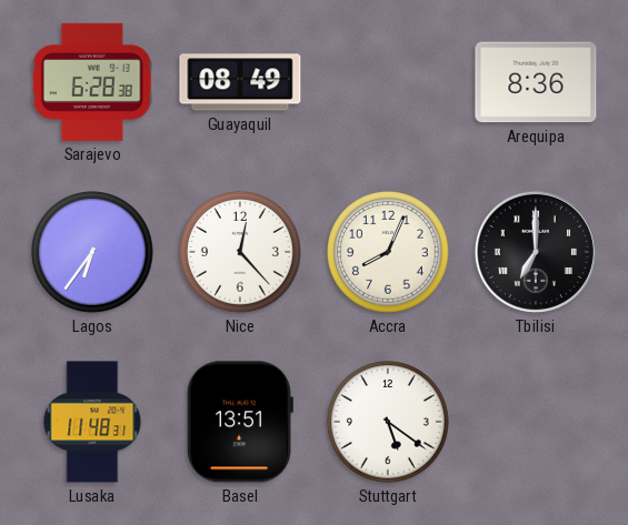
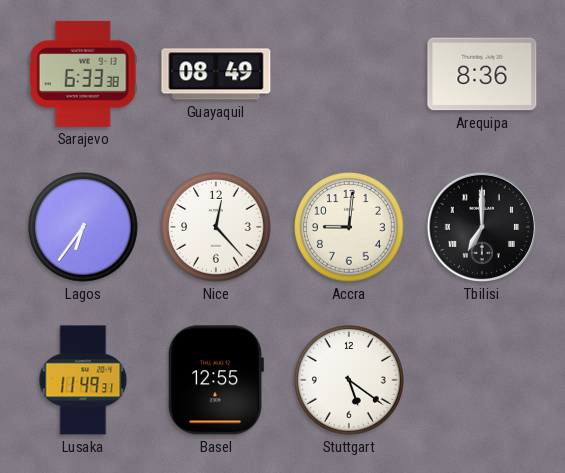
Sarajevo: 6:28 -> 6:33 (83, 74)
Accra: 8:04 -> 9:01 (349, 227)
Lusaka: 11:48 -> 11:49 (83, 380)
Basel: 13:51 -> 12:55 (216, 380)
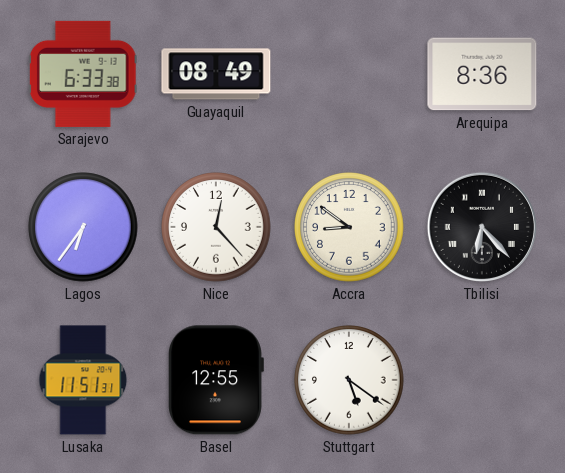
Accra: 9:01 -> 8:51 (349, 227)
Tbilisi: 7:00 -> 6:23 (482, 227)
Lusaka: 11:49 -> 11:51 (83, 380)
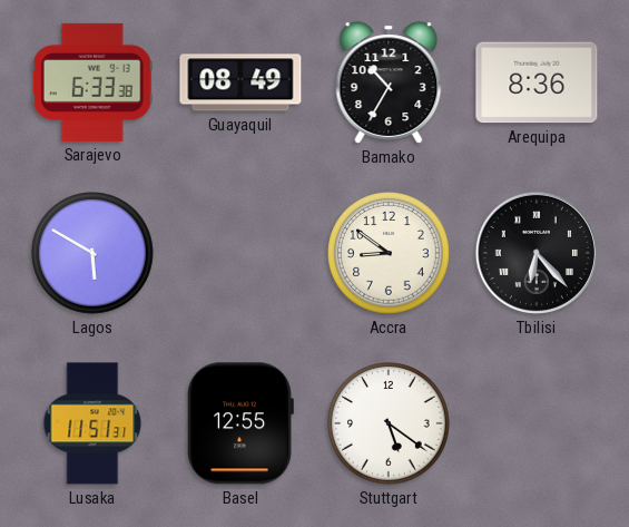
Bamako: none -> 10:35 (389, 82)
Lagos: 6:36 -> 5:50 (92, 253)
Nice: 12:23 -> none (216, 227)
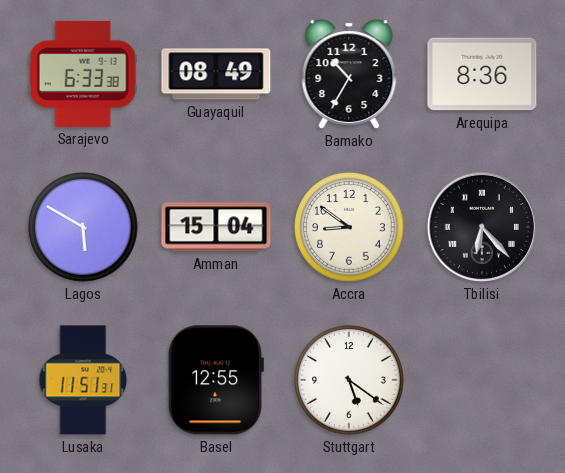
Amman: none -> 15:04 (216, 227)
